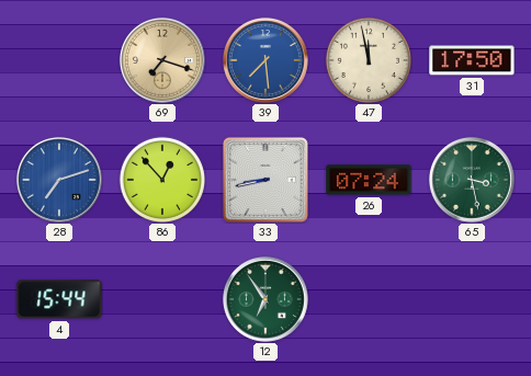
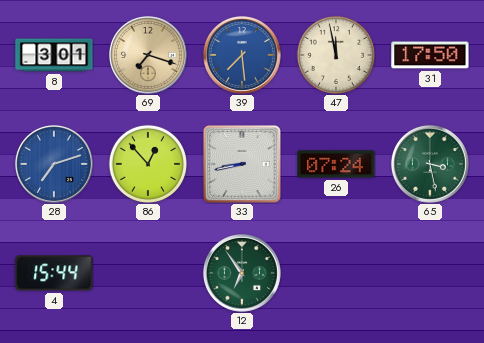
8: none -> 3:01 (54, 55)
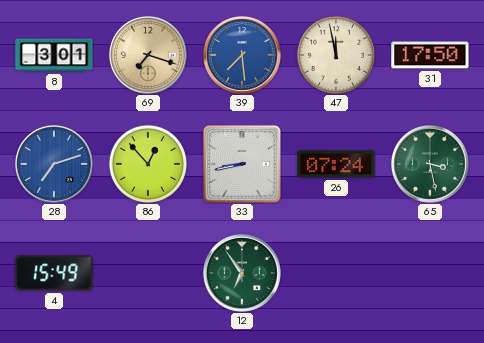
4: 15:44 -> 15:49 (54, 273)
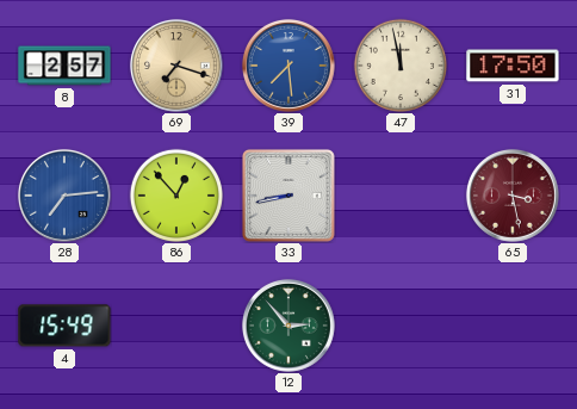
8: 3:01 -> 2:57 (64, 66)
28: 7:12 -> 7:14 (64, 196)
26: 07:24 -> none (336, 164)
65 dial: green -> burgundy (513, 196)
12: 6:54 -> 2:53 (288, 326)
